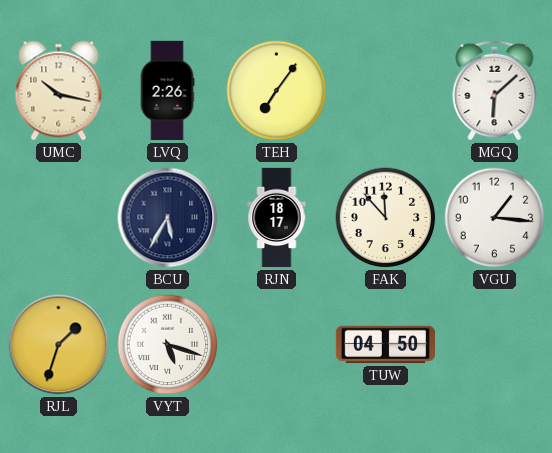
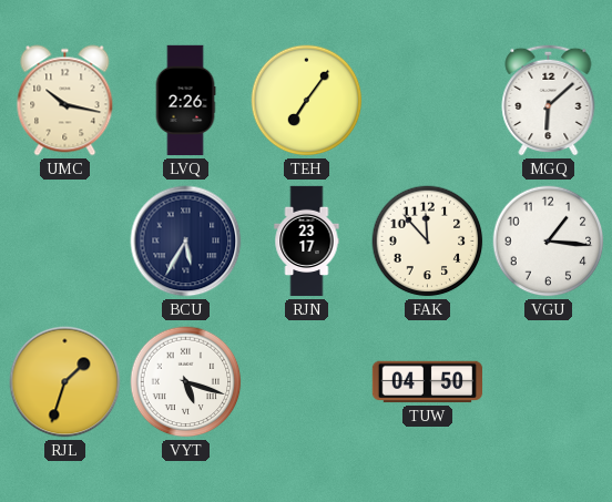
RJN: 18:17 -> 23:17 (307, 242)
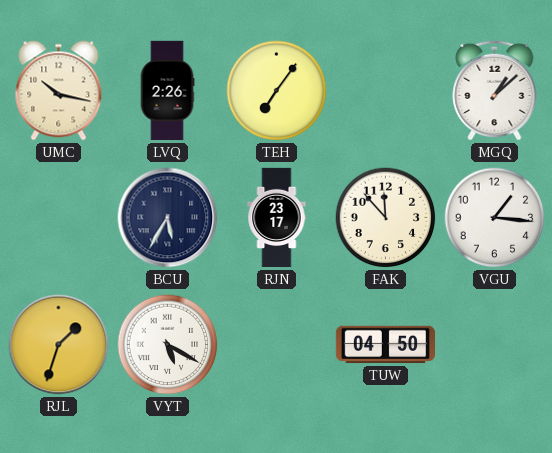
MGQ: 6:08 -> 1:08 (495, 90)
VYT: 5:18 -> 5:20 (168, 345)
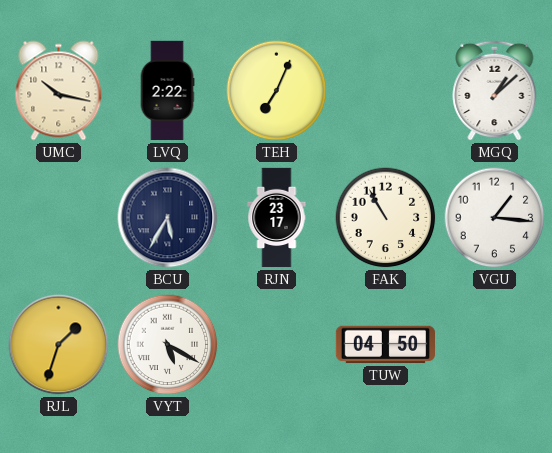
LVQ: 2:26 -> 2:22 (167, 91)
TEH: 7:06 -> 7:04 (277, 91)
FAK: 11:53 -> 10:55 (386, 218)
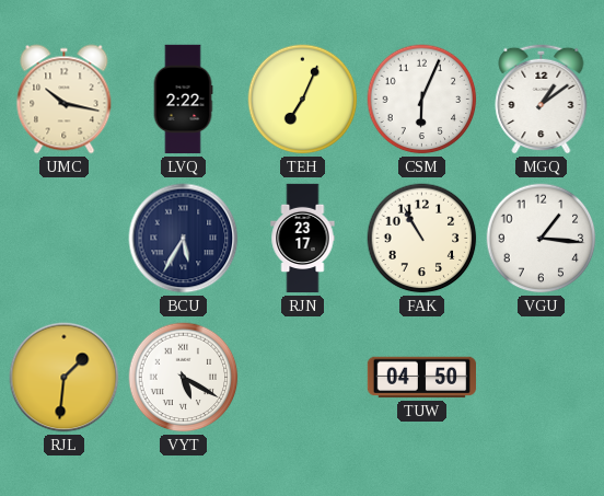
CSM: none -> 6:04 (422, 100)
MGQ: 1:08 -> 1:09 (542, 99)
RJL: 1:33 -> 1:31 (65, 378)
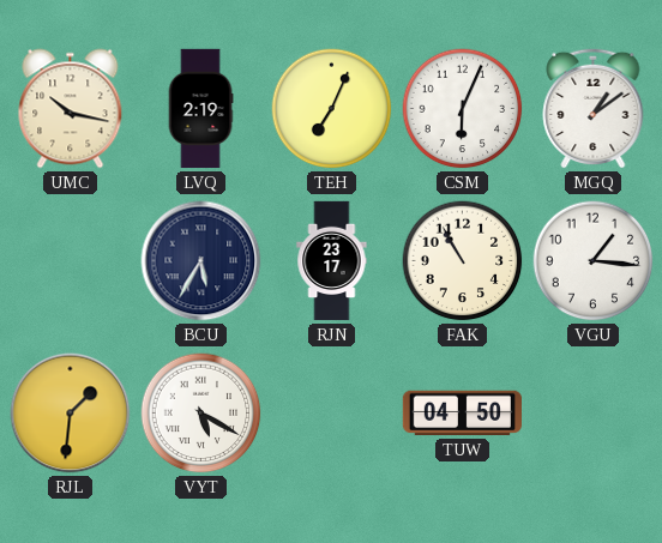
LVQ: 2:22 -> 2:19 (200, 109)
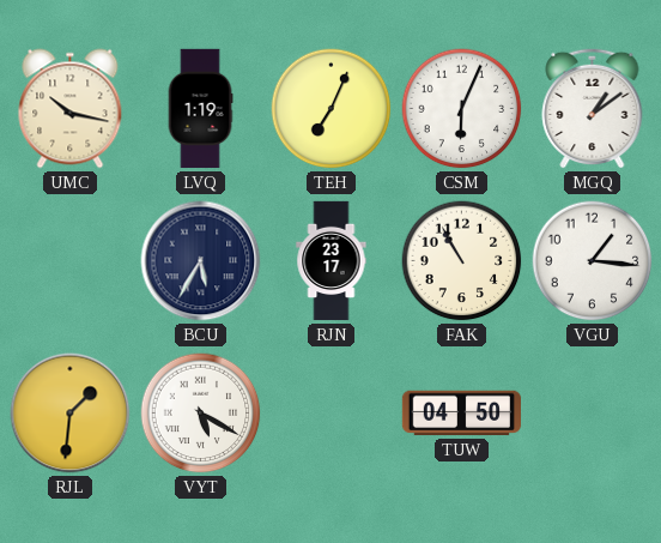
LVQ: 2:19 -> 1:19 (200, 109)
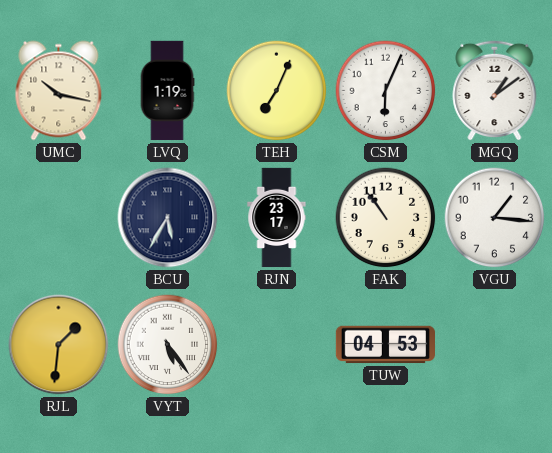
FAK: 10:55 -> 10:54 (386, 218)
VYT: 5:20 -> 5:24 (168, 345)
TUW: 04:50 -> 04:53 (385, 345)
